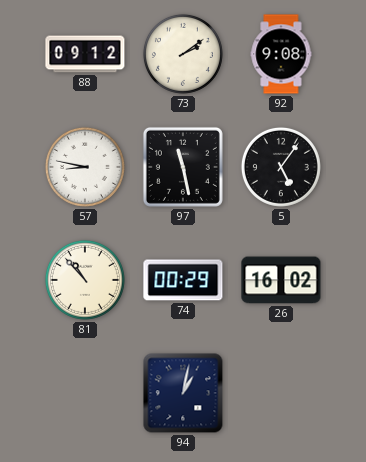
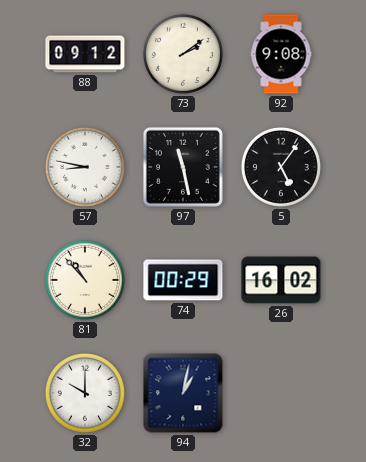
32: none -> 10:00 (85, 393)
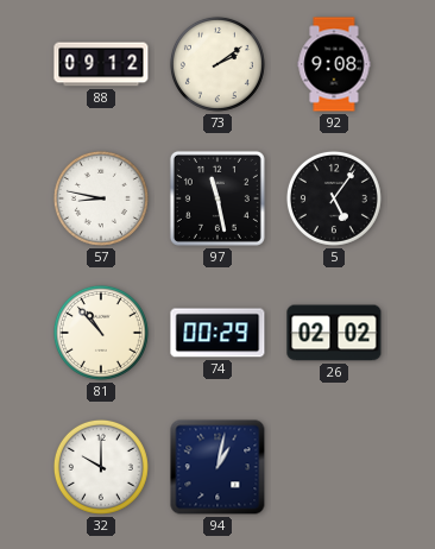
26: 16:02 -> 02:02 (334, 333)
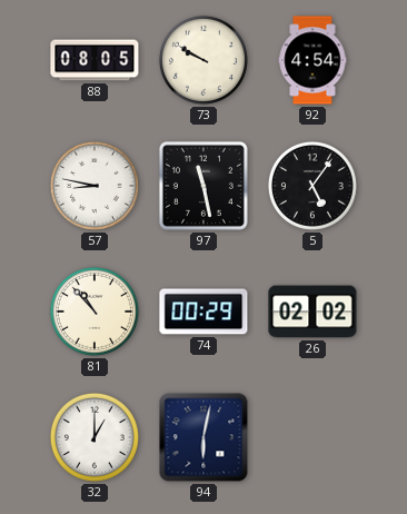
88: 09:12 -> 08:05 (95, 60)
73: 2:09 -> 9:50 (203, 60)
92: 9:08 -> 4:54 (312, 60)
32: 10:00 -> 1:00 (95, 437)
94: 1:02 -> 6:02 (203, 437)
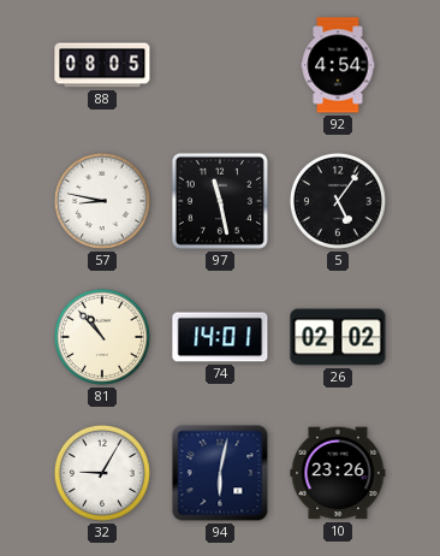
73: 9:50 -> none (203, 60)
74: 00:29 -> 14:01 (220, 337)
32: 1:00 -> 9:05 (102, 473)
10: none -> 23:26 (338, 473)
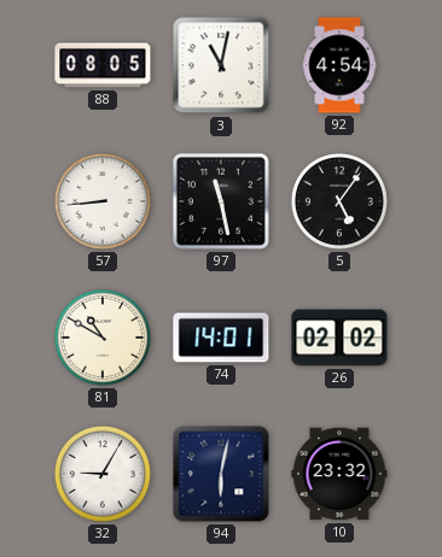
3: none -> 11:02 (221, 65)
57: 8:47 -> 8:44 (103, 201)
81: 10:53 -> 10:50 (103, 338)
10: 23:26 -> 23:32 (339, 474)
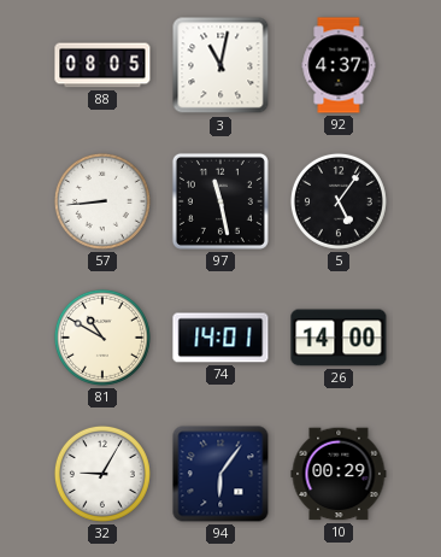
92: 4:54 -> 4:37 (339, 65)
26: 02:02 -> 14:00 (339, 338)
94: 6:02 -> 6:06 (220, 474)
10: 23:32 -> 00:29 (339, 474)
